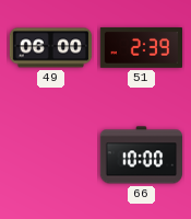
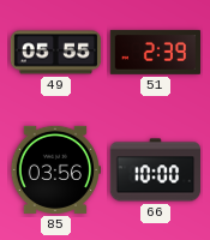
49: 06:00 -> 05:55 (56, 53)
85: none -> 03:56 (54, 169)
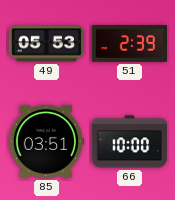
49: 05:55 -> 05:53 (47, 44)
85: 03:56 -> 03:51 (45, 141)
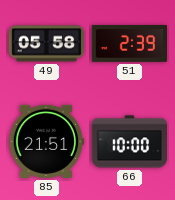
49: 05:53 -> 05:58 (47, 44)
85: 03:51 -> 21:51 (45, 141)
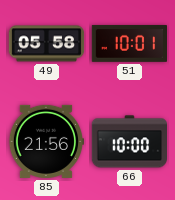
51: 2:39 -> 10:01 (129, 43)
85: 21:51 -> 21:56 (45, 141)
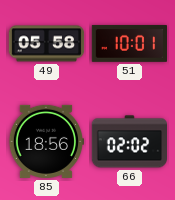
85: 21:56 -> 18:56 (45, 141)
66: 10:00 -> 02:02 (129, 142)
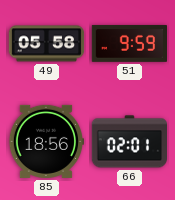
51: 10:01 -> 9:59 (129, 43)
66: 02:02 -> 02:01 (129, 142)
